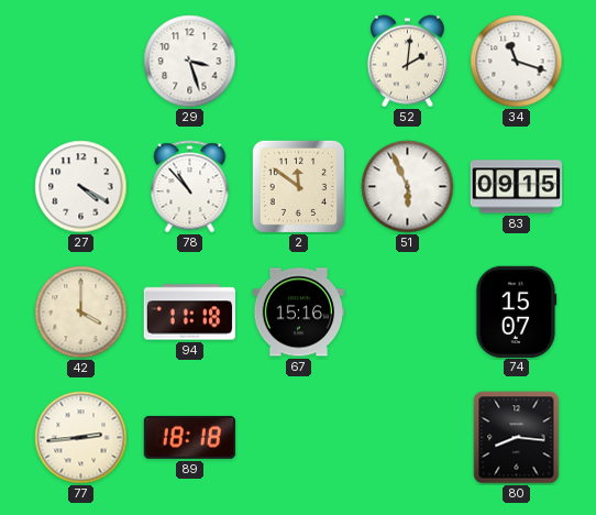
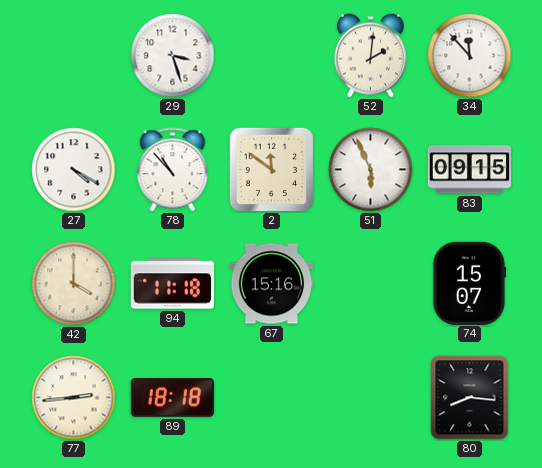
34: 11:18 -> 11:53 (470, 56)
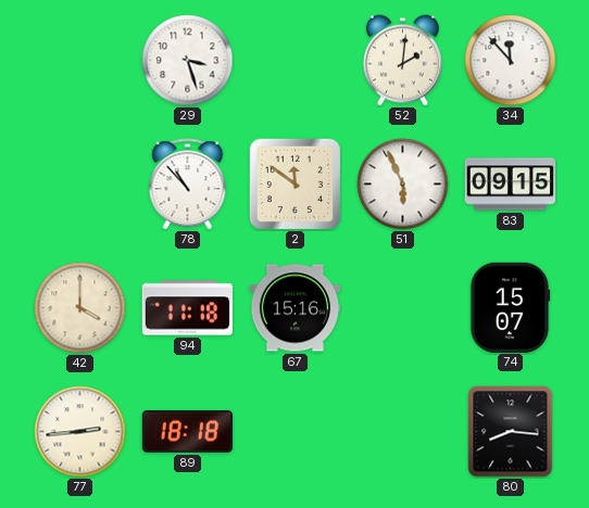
27: 4:20 -> none (74, 170)
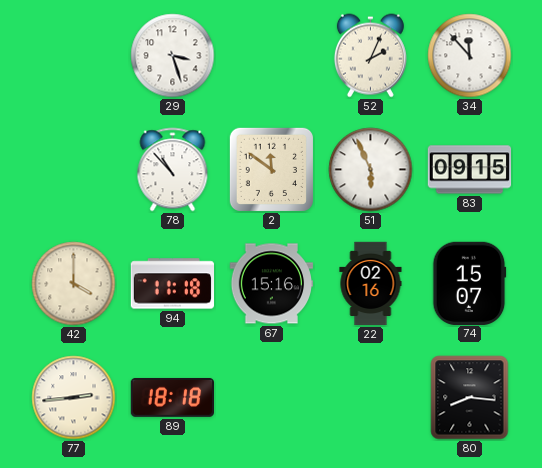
52: 2:01 -> 2:04 (370, 56)
22: none -> 02:16 (371, 284)
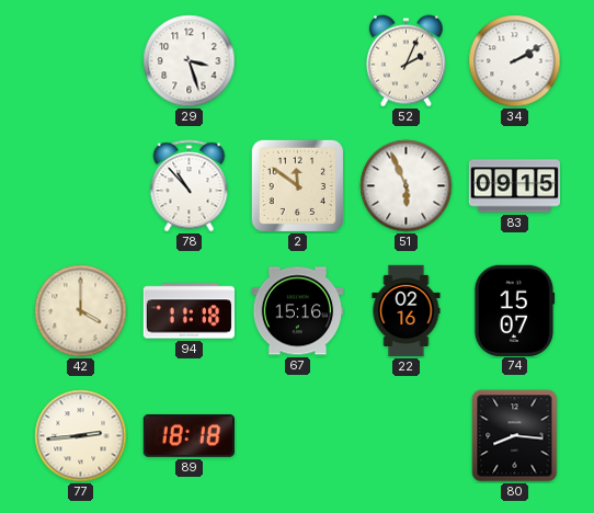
34: 11:53 -> 2:10 (515, 61)
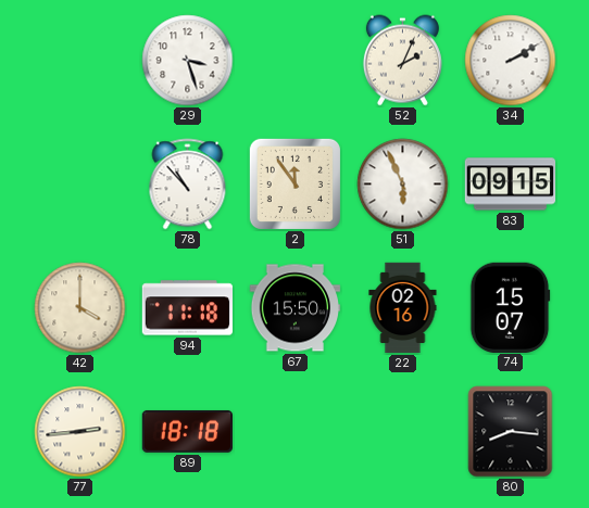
2: 11:51 -> 11:54 (294, 183)
67: 15:16 -> 15:50 (294, 308)
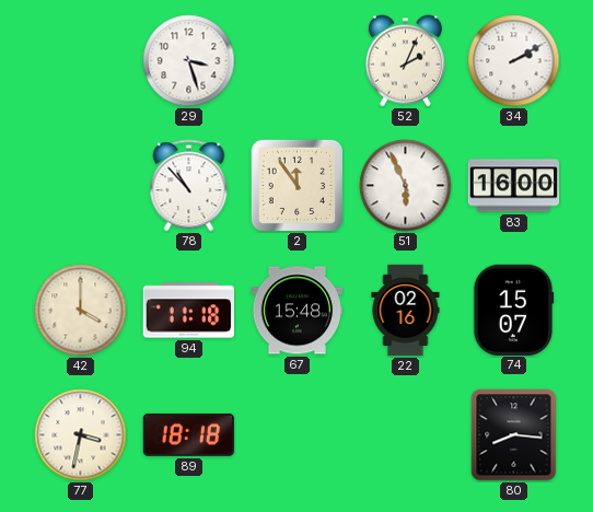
83: 09:15 -> 16:00 (514, 186)
67: 15:50 -> 15:48 (296, 311)
77: 2:44 -> 3:32 (81, 435)
